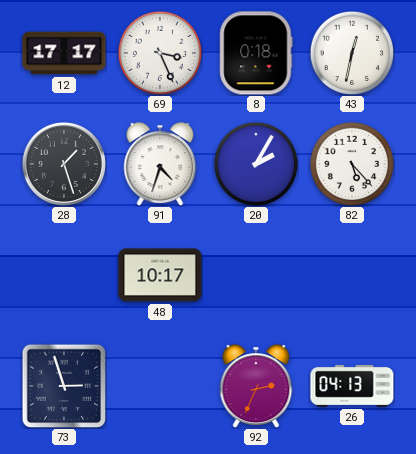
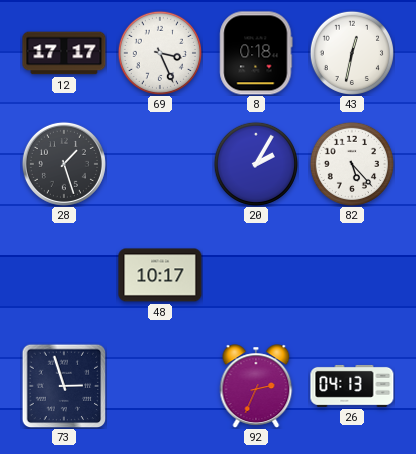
91: 4:33 -> none (160, 164)
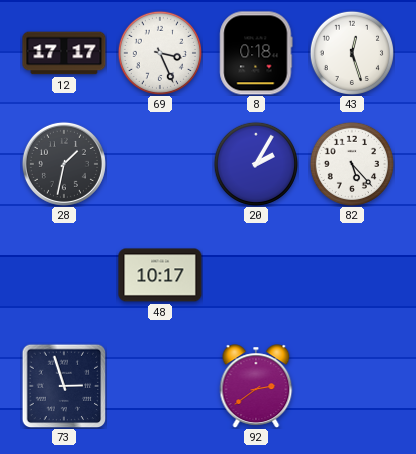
43: 12:32 -> 12:27 (351, 52)
28: 1:27 -> 1:32 (64, 164)
92: 2:34 -> 2:39 (256, 386)
26: 04:13 -> none (352, 386)
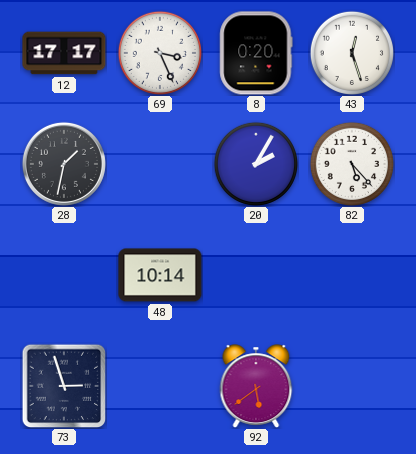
8: 0:18 -> 0:20 (256, 53)
48: 10:17 -> 10:14 (160, 275)
92: 2:39 -> 5:39 (256, 386)
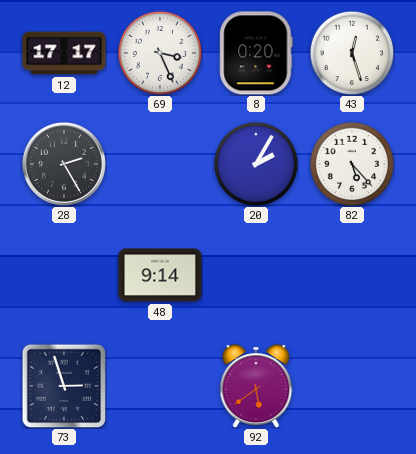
28: 1:32 -> 2:25 (64, 164)
48: 10:14 -> 9:14 (160, 275)
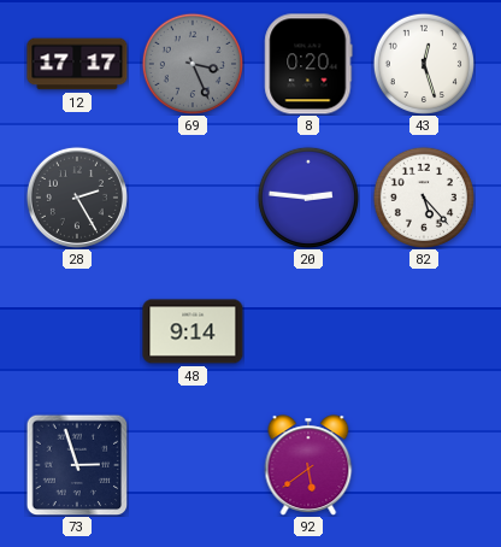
69 dial: white -> grey (191, 63)
20: 2:05 -> 2:46 (307, 196)
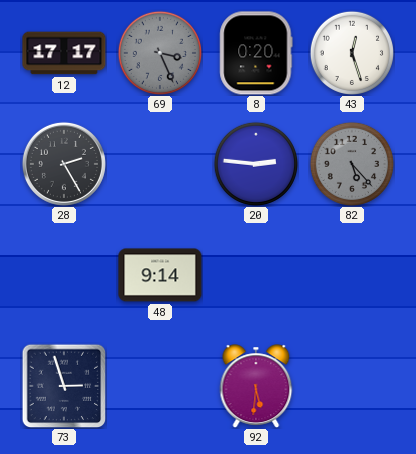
82 dial: white -> grey (351, 163)
92: 5:39 -> 5:31 (256, 386)
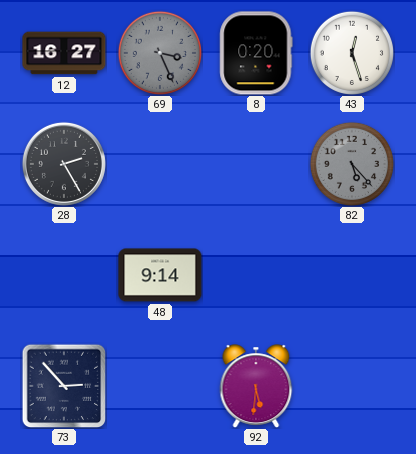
12: 17:17 -> 16:27 (64, 53)
20: 2:46 -> none (255, 163)
73: 2:57 -> 2:53 (64, 386)
